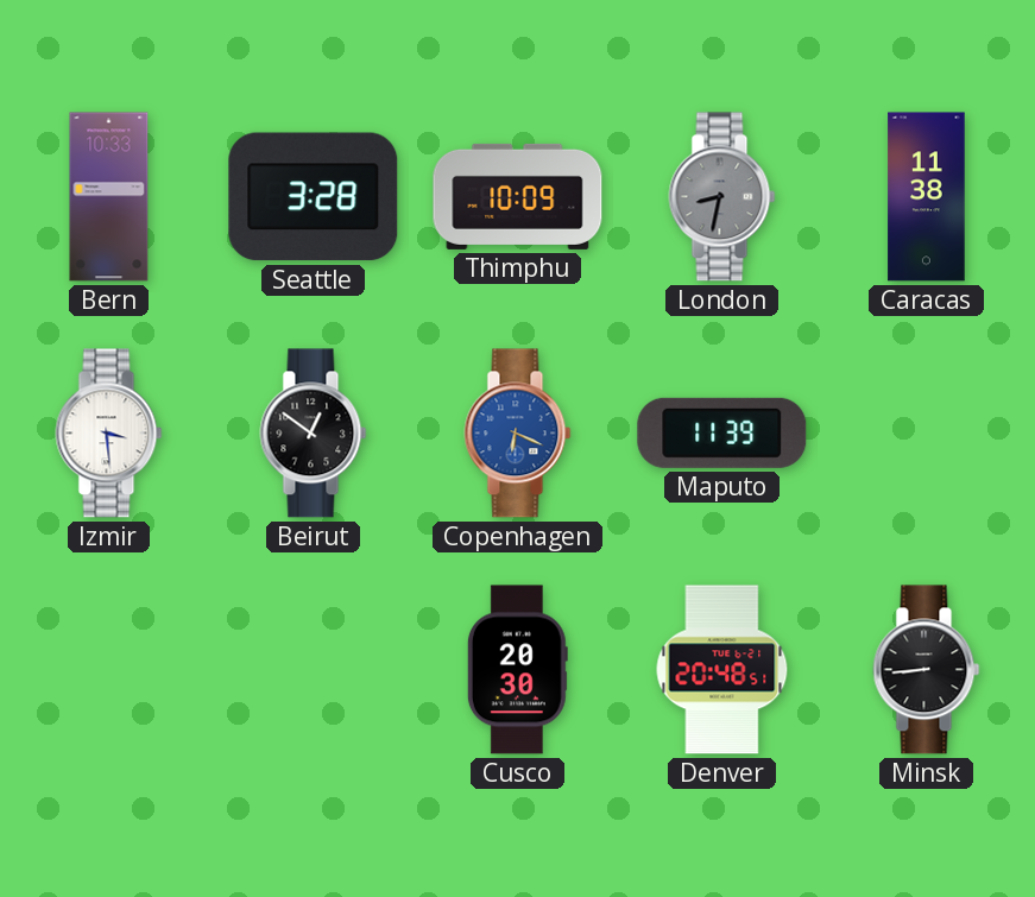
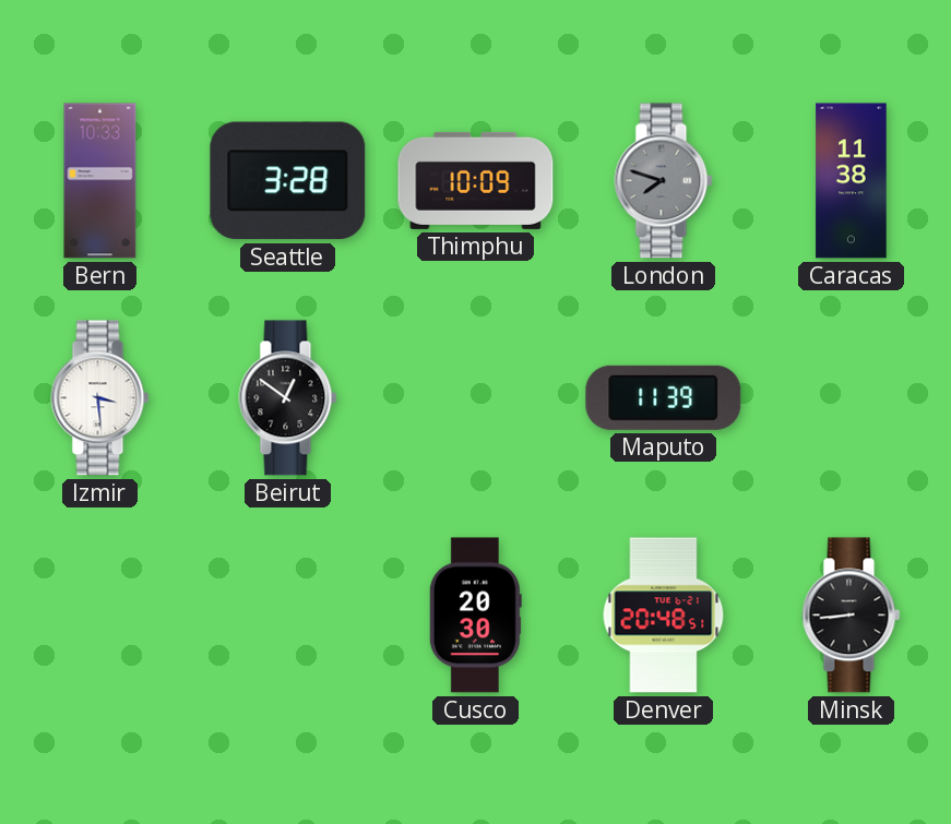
London: 8:32 -> 7:48 (664, 181)
Copenhagen: 6:19 -> none (518, 434)
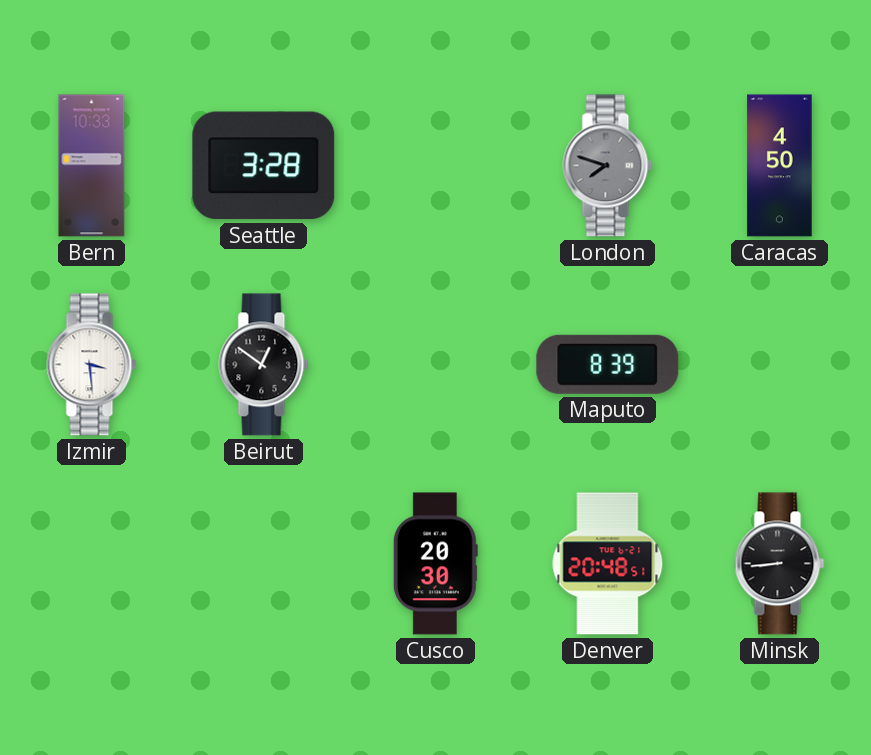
Thimphu: 10:09 -> none (476, 180)
Caracas: 11:38 -> 4:50 (780, 166)
Maputo: 11:39 -> 8:39 (608, 364)
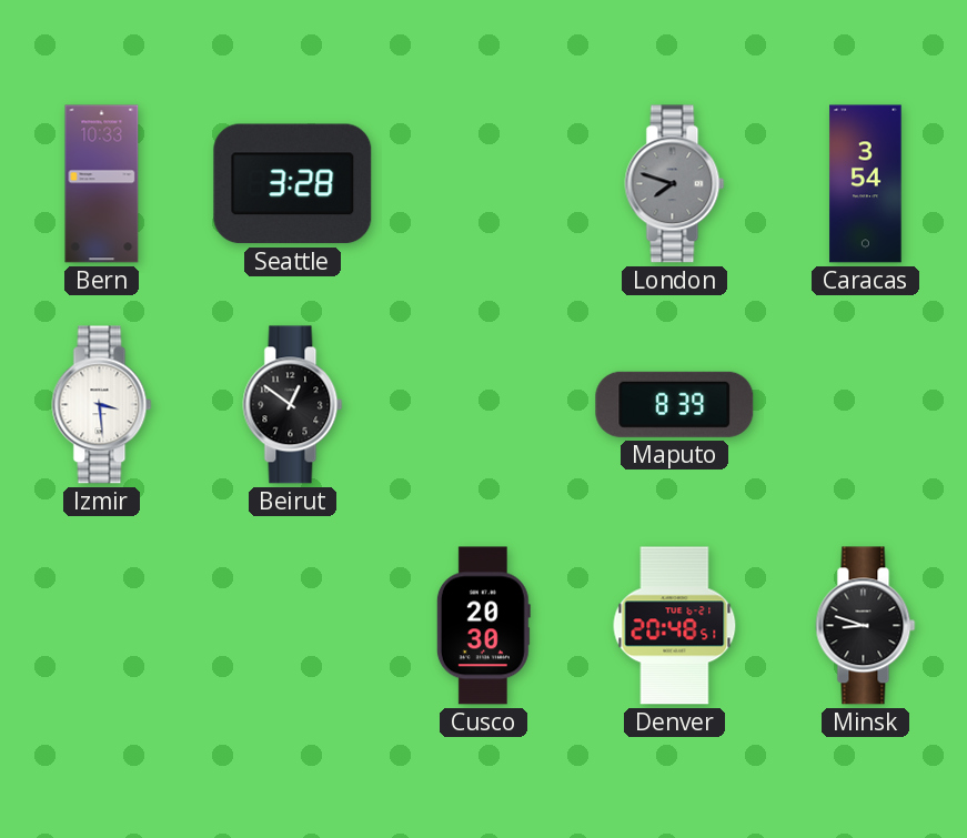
Caracas: 4:50 -> 3:54 (866, 184)
Minsk: 8:44 -> 8:48 (866, 626)
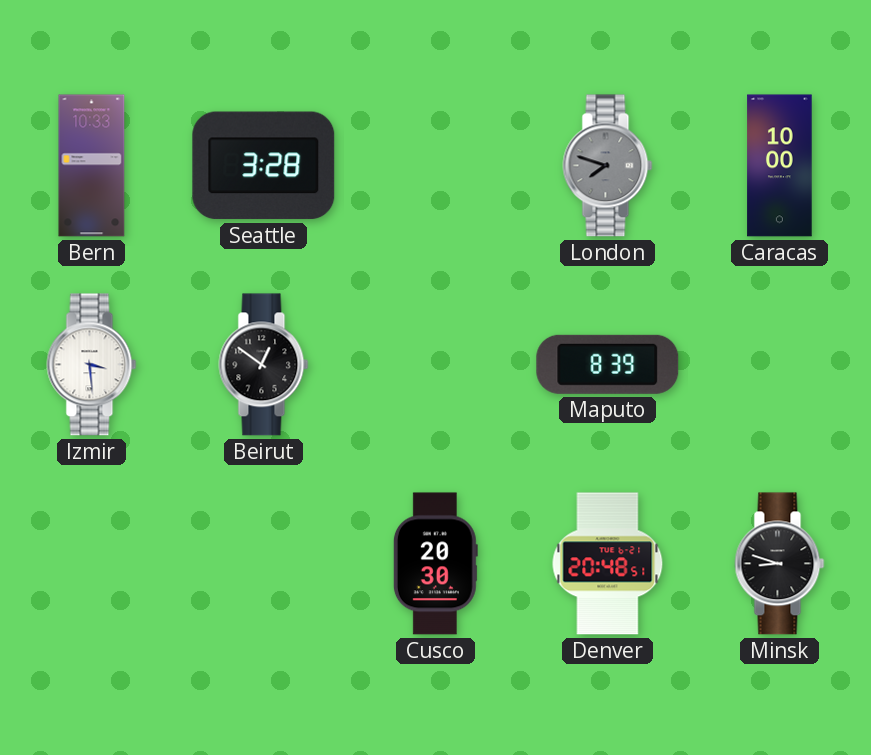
Caracas: 3:54 -> 10:00 (780, 166)
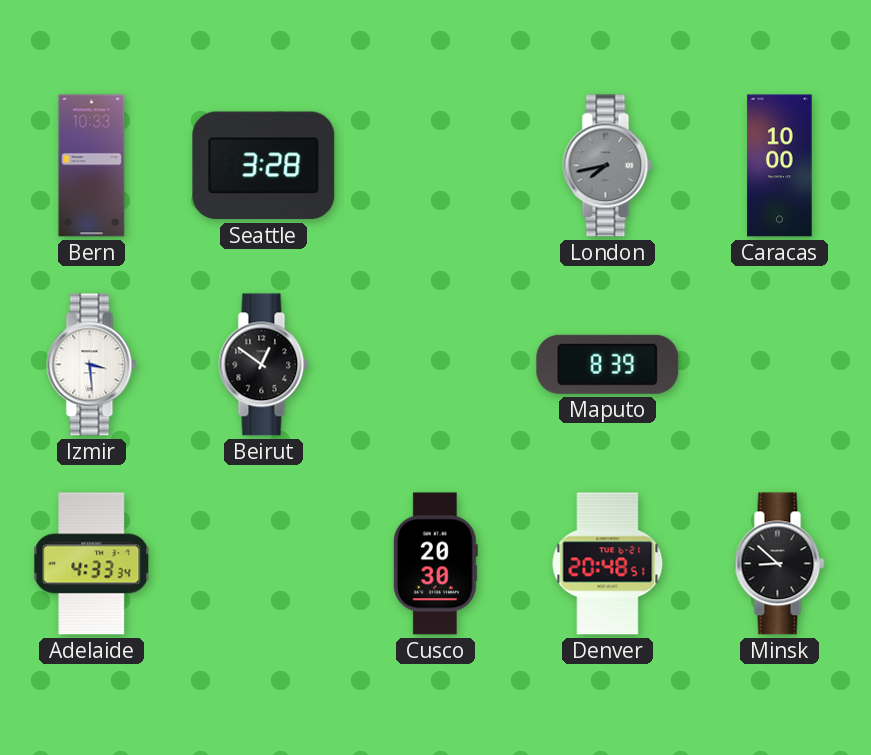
London: 7:48 -> 7:43 (608, 166)
Adelaide: none -> 4:33 (92, 564)
Minsk: 8:48 -> 8:52 (780, 564)
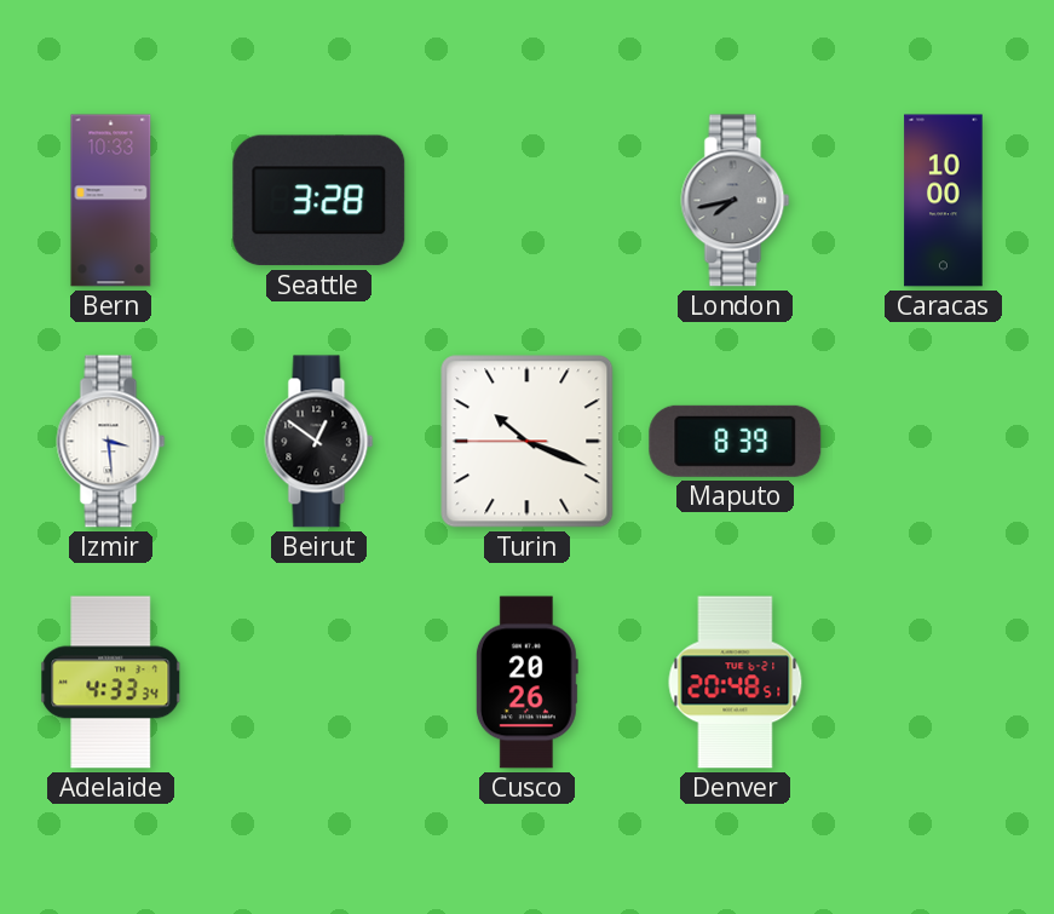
Turin: none -> 10:18 (528, 442)
Cusco: 20:30 -> 20:26 (526, 683)
Minsk: 8:52 -> none (780, 564)
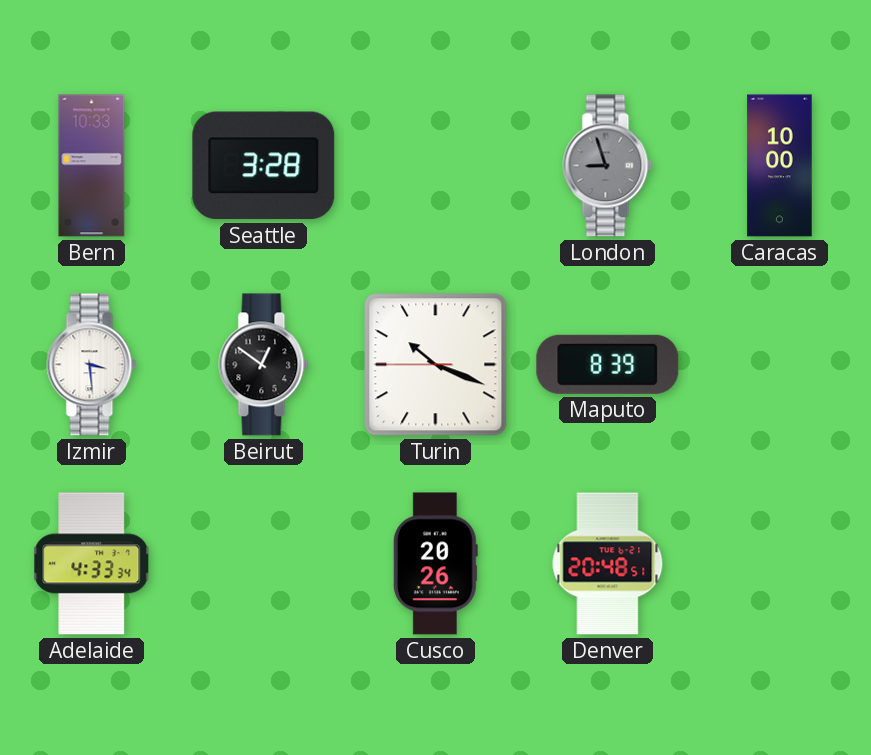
London: 7:43 -> 8:57 (608, 166)
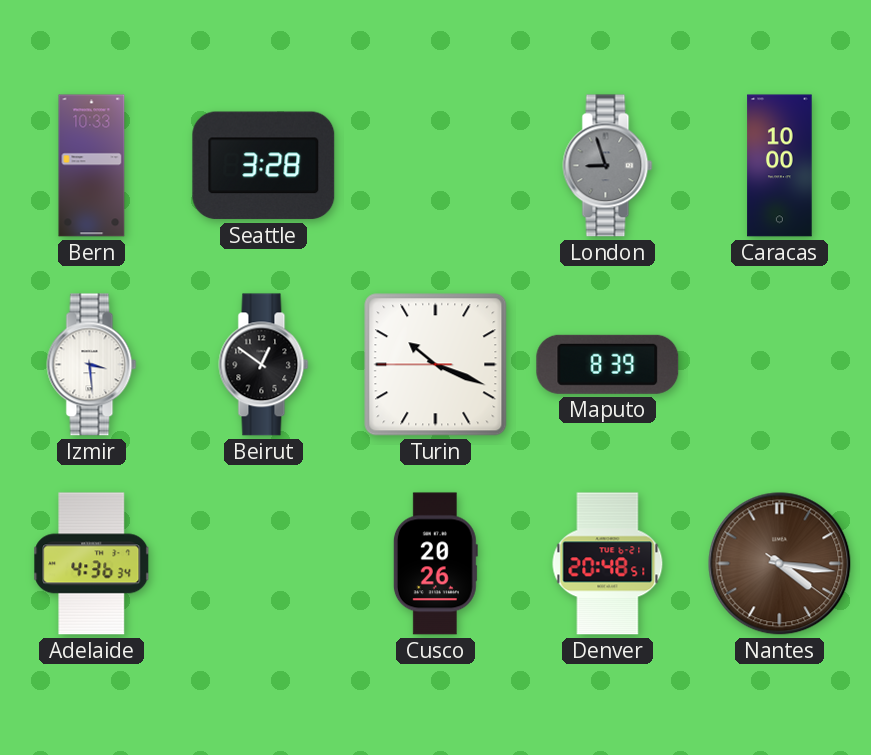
Adelaide: 4:33 -> 4:36 (92, 564)
Nantes: none -> 4:16 (780, 564)
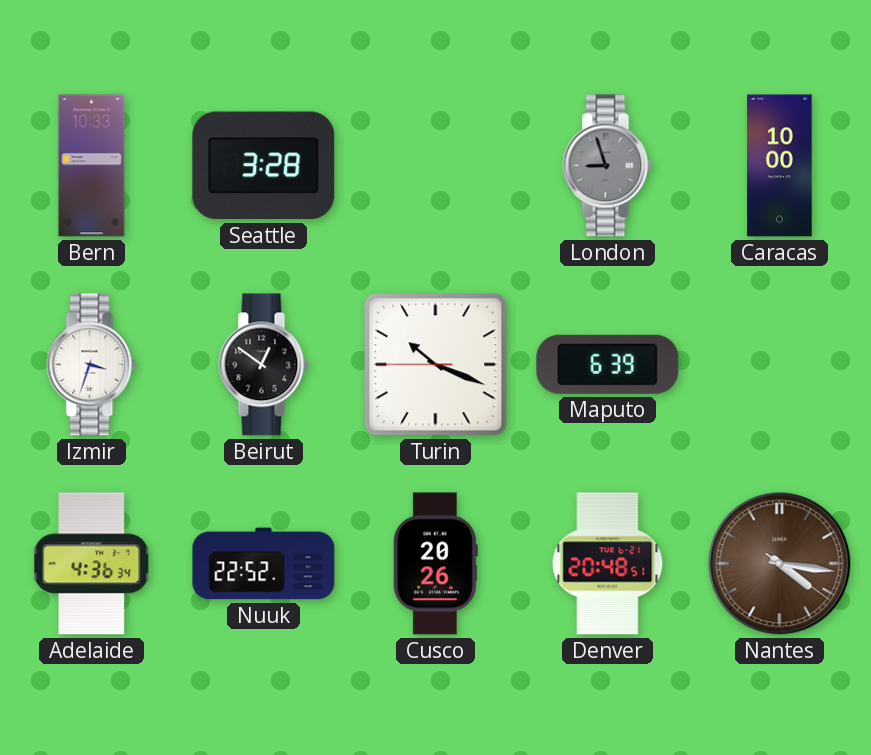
Izmir: 3:29 -> 3:33 (92, 365)
Maputo: 8:39 -> 6:39 (608, 364)
Nuuk: none -> 22:52 (264, 564)
